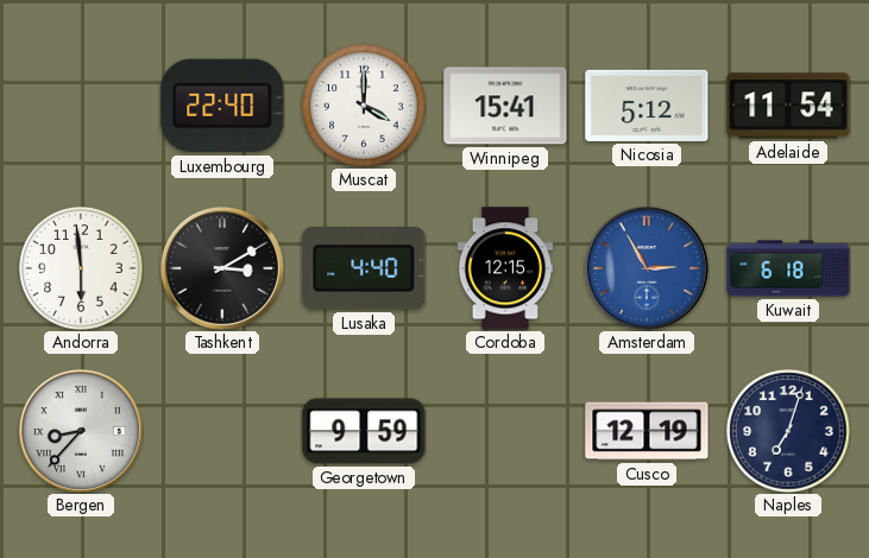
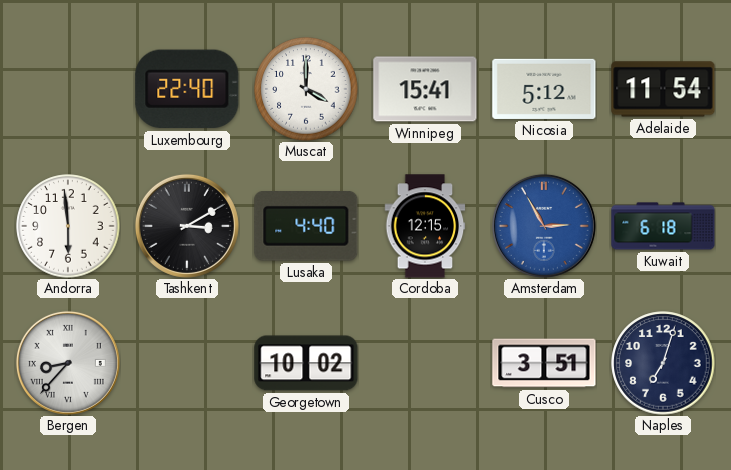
Georgetown: 9:59 -> 10:02 (306, 363)
Cusco: 12:19 -> 3:51 (544, 363)
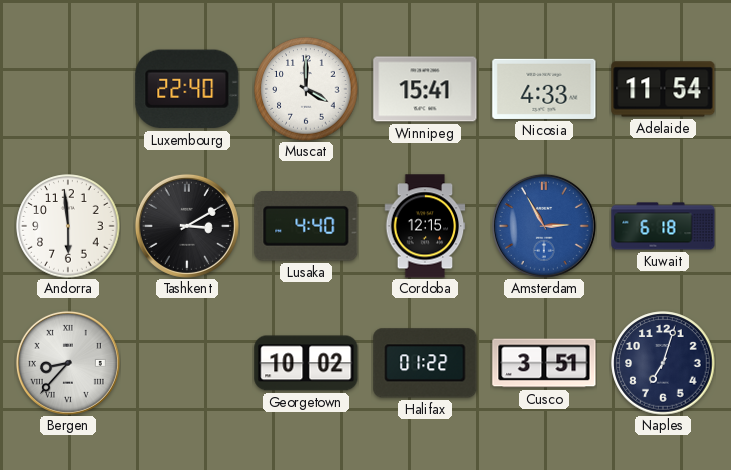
Nicosia: 5:12 -> 4:33 (544, 89)
Halifax: none -> 01:22 (425, 363)
